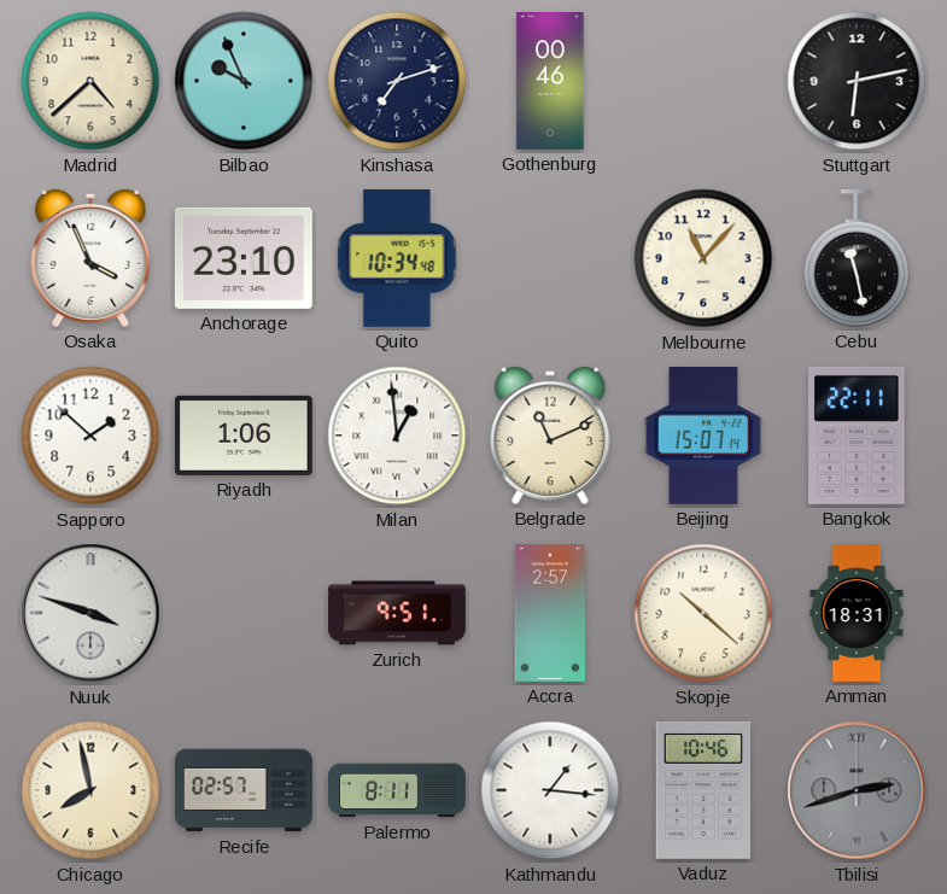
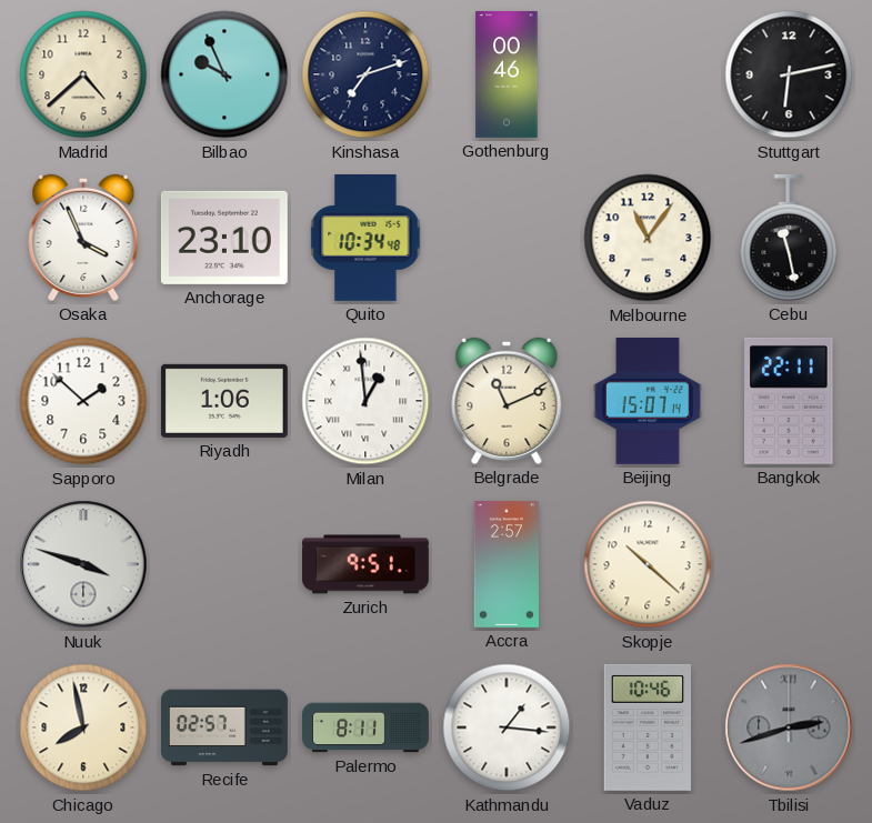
Melbourne: 11:07 -> 11:06 (648, 238)
Amman: 18:31 -> none (857, 614)
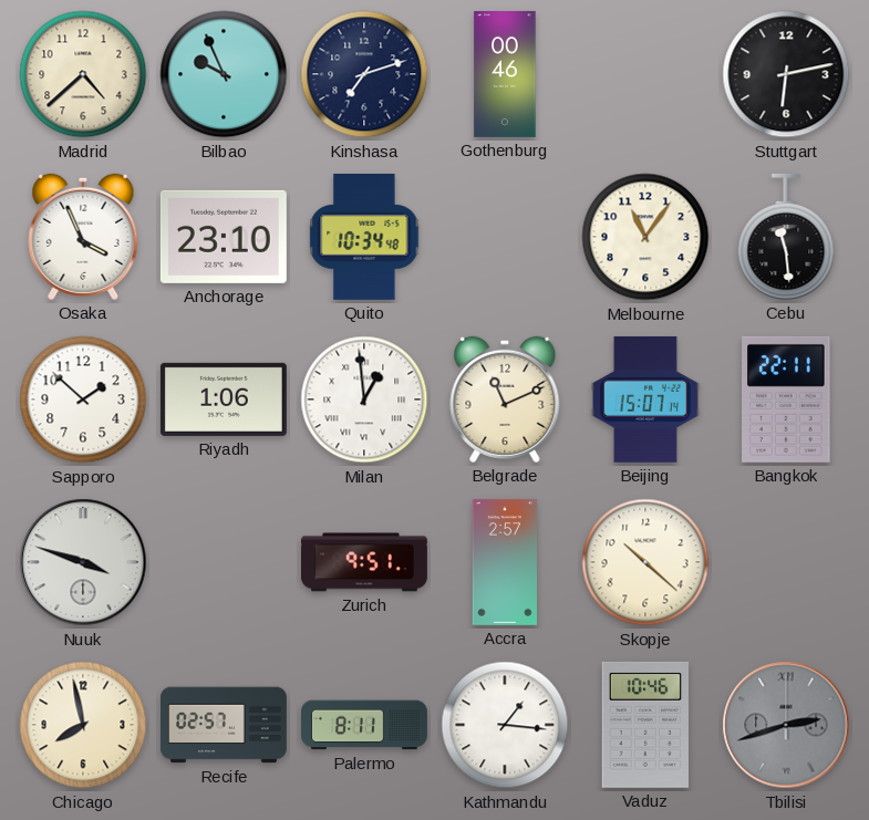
Cebu: 11:28 -> 11:29 (786, 237)
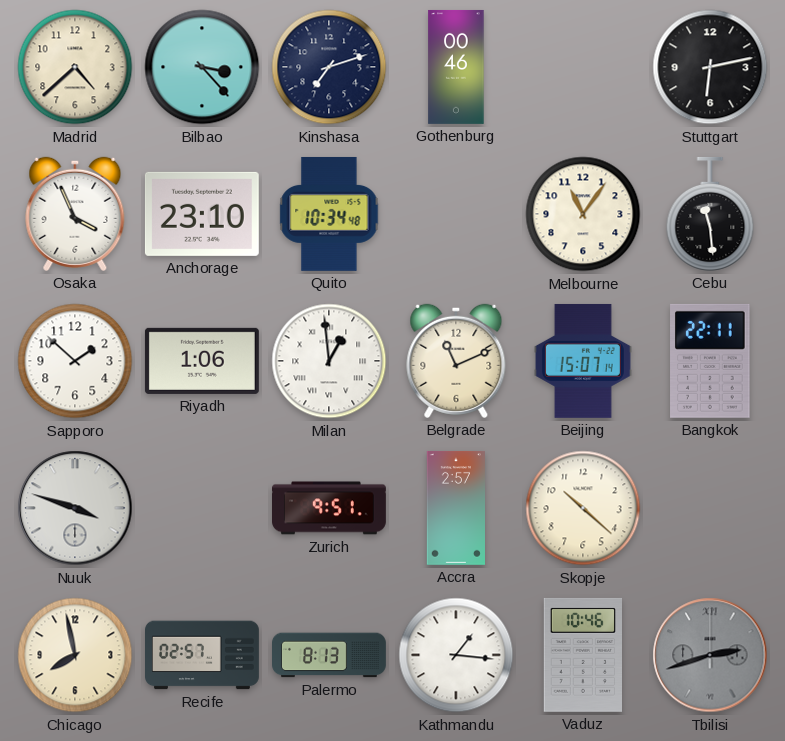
Bilbao: 9:56 -> 3:23 (202, 67)
Palermo: 8:11 -> 8:13 (330, 655)
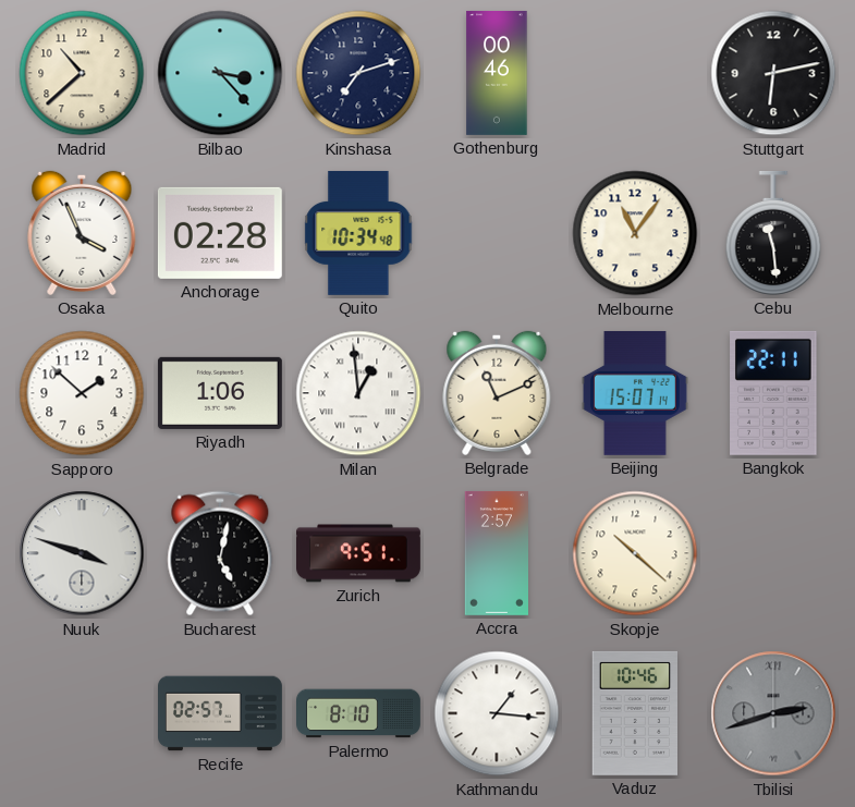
Madrid: 4:38 -> 10:38 (82, 73)
Anchorage: 23:10 -> 02:28 (220, 233)
Bucharest: none -> 5:02 (220, 553)
Chicago: 7:58 -> none (75, 655)
Palermo: 8:13 -> 8:10 (359, 713)
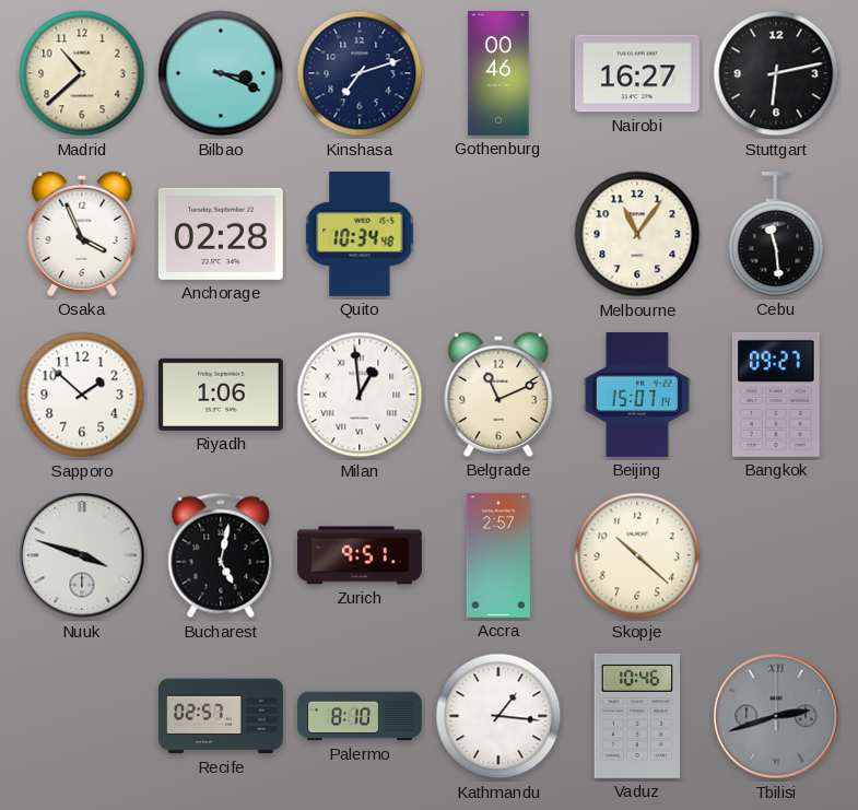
Bilbao: 3:23 -> 3:19 (221, 73)
Nairobi: none -> 16:27 (637, 73)
Bangkok: 22:11 -> 09:27 (776, 395)
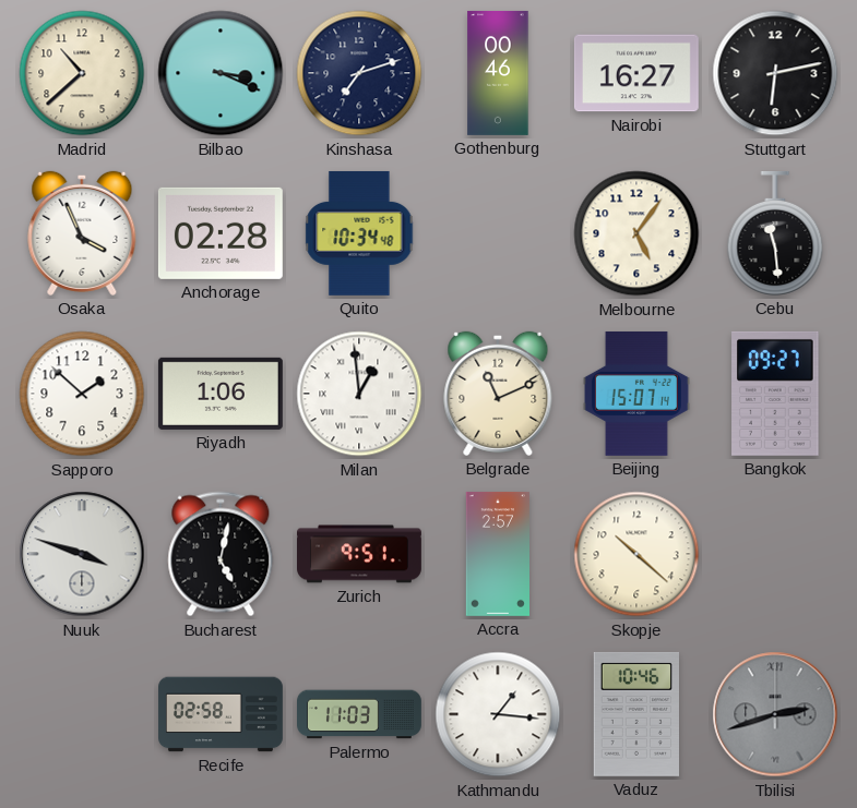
Melbourne: 11:06 -> 5:06 (636, 233)
Recife: 02:57 -> 02:58 (222, 714)
Palermo: 8:10 -> 11:03 (360, 714)
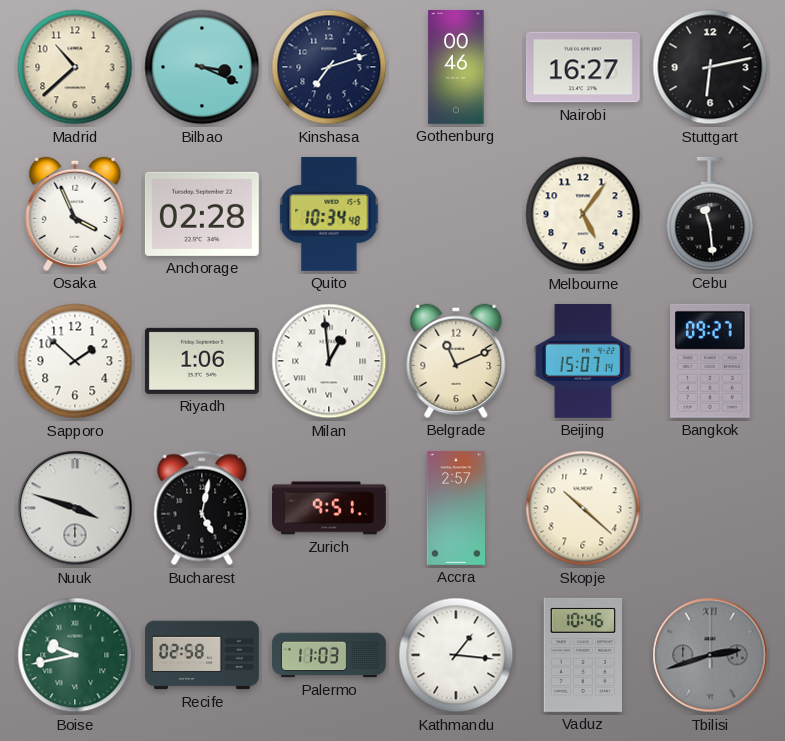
Boise: none -> 9:43 (75, 655)
